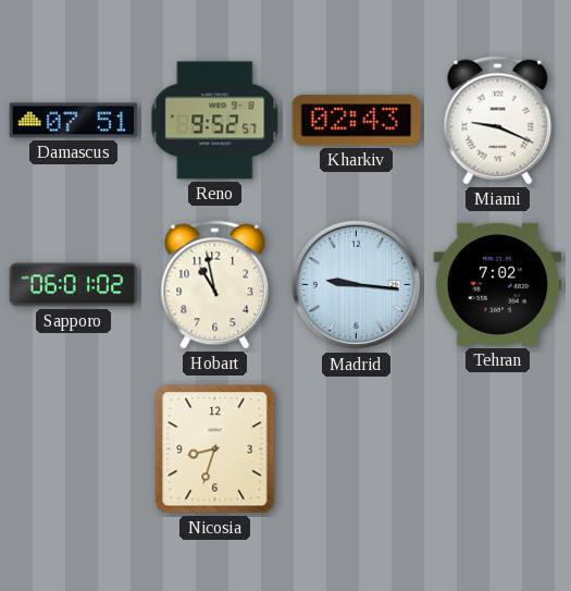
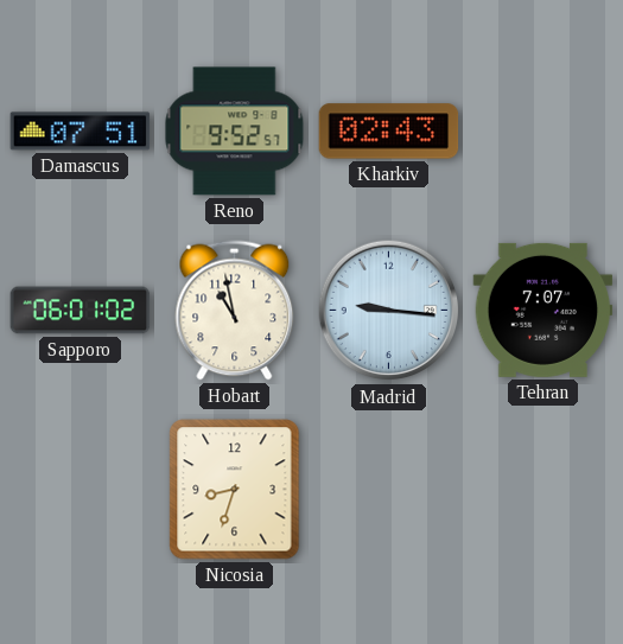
Miami: 9:19 -> none (498, 121)
Tehran: 7:02 -> 7:07 (543, 310)
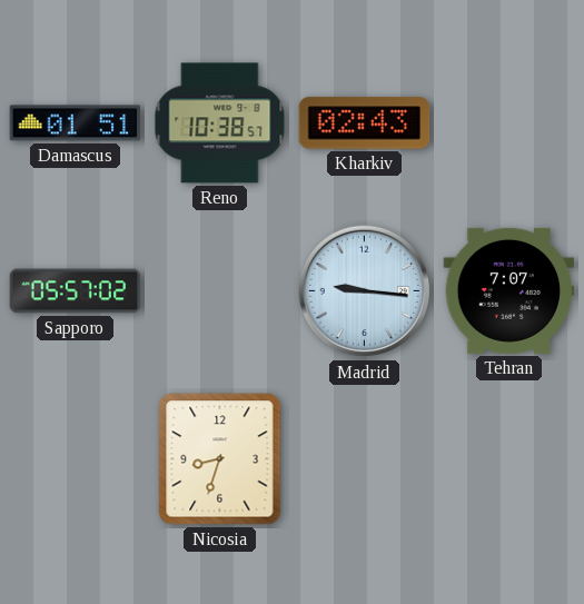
Damascus: 07:51 -> 01:51 (76, 123)
Reno: 9:52 -> 10:38 (220, 123)
Sapporo: 06:01 -> 05:57 (76, 291)
Hobart: 10:58 -> none (235, 311)
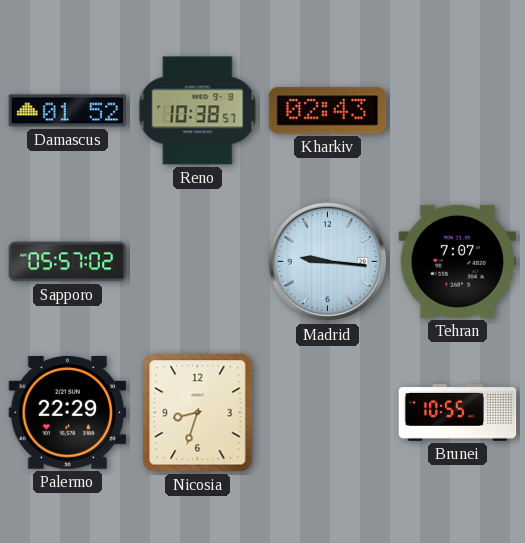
Damascus: 01:51 -> 01:52 (68, 111)
Palermo: none -> 22:29 (68, 412)
Brunei: none -> 10:55 (458, 412)
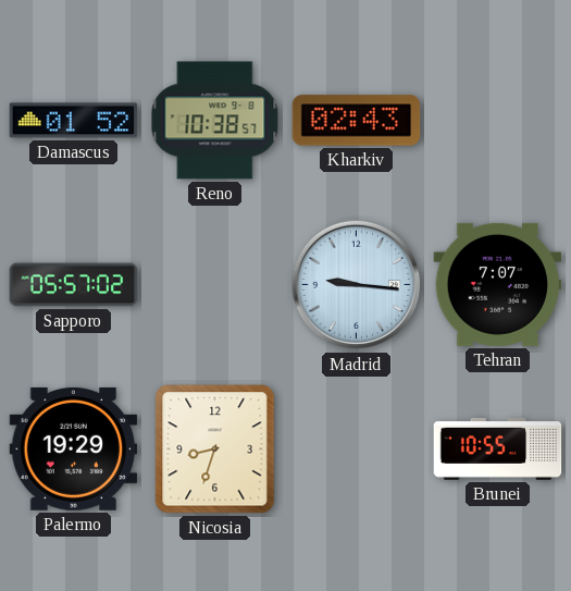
Palermo: 22:29 -> 19:29 (74, 448)
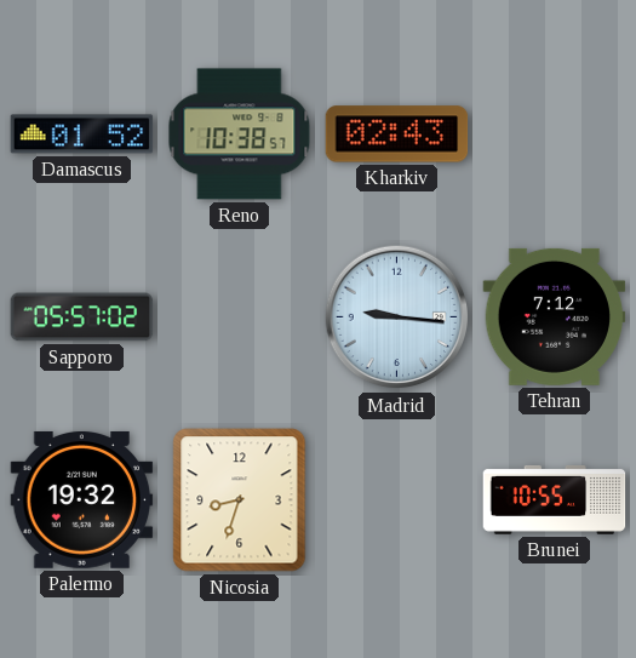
Tehran: 7:07 -> 7:12 (555, 316)
Palermo: 19:29 -> 19:32 (82, 499)
